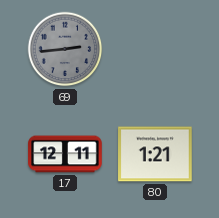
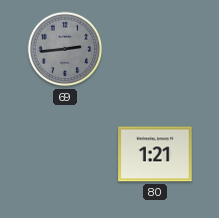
17: 12:11 -> none (65, 154)
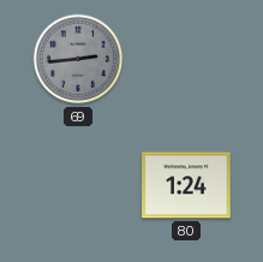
80: 1:21 -> 1:24 (186, 185)
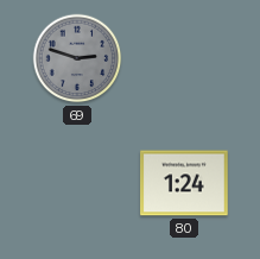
69: 2:44 -> 2:48 (77, 58)
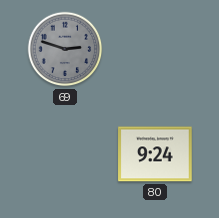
80: 1:24 -> 9:24 (155, 154)
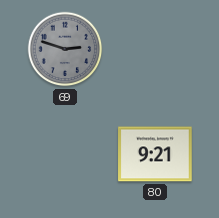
80: 9:24 -> 9:21 (155, 154)
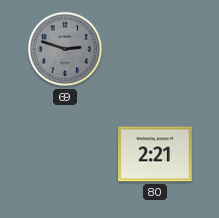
80: 9:21 -> 2:21 (155, 154)
